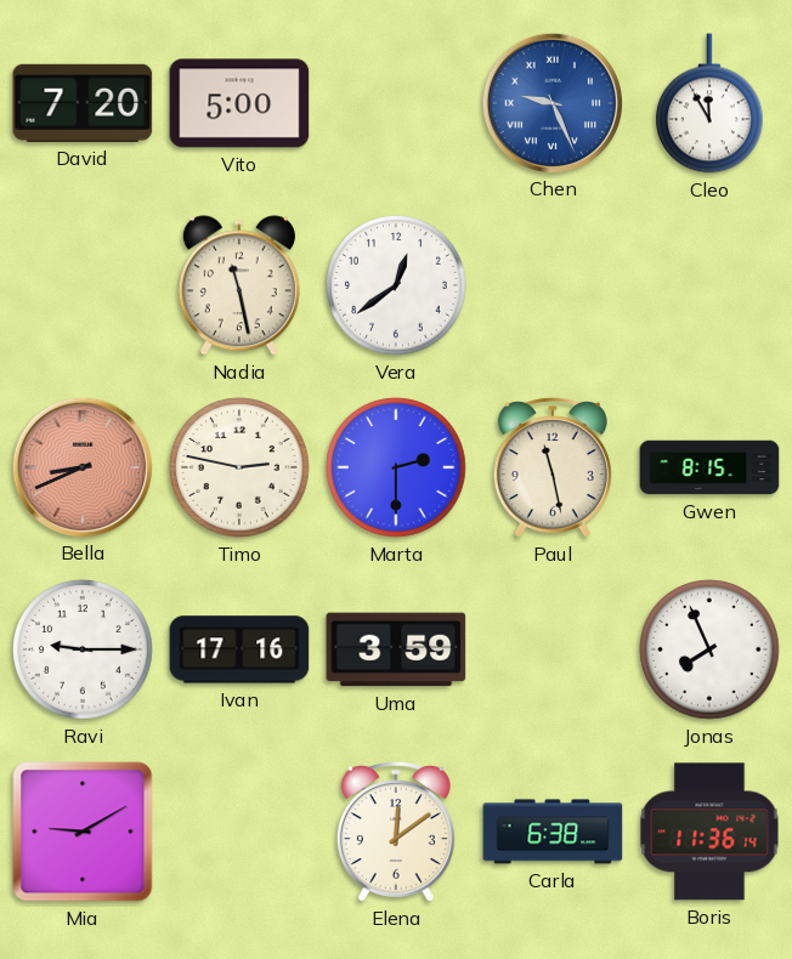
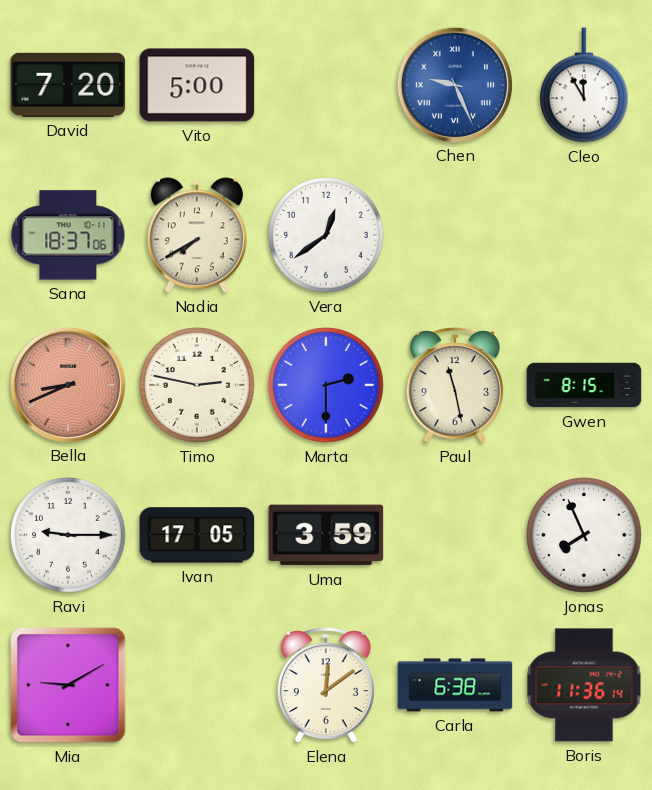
Sana: none -> 18:37 (68, 235)
Nadia: 11:28 -> 7:40 (197, 235)
Ivan: 17:16 -> 17:05 (197, 535)
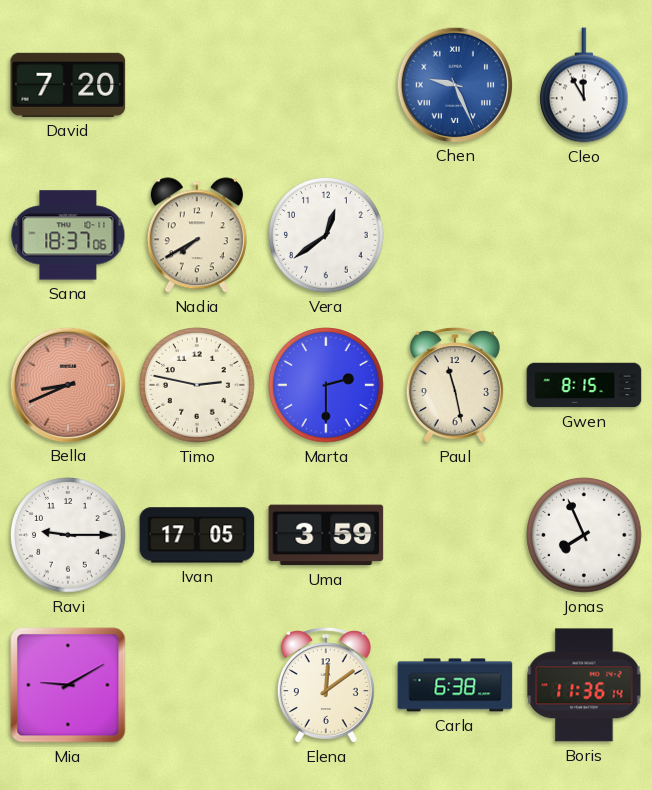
Vito: 5:00 -> none (197, 85)
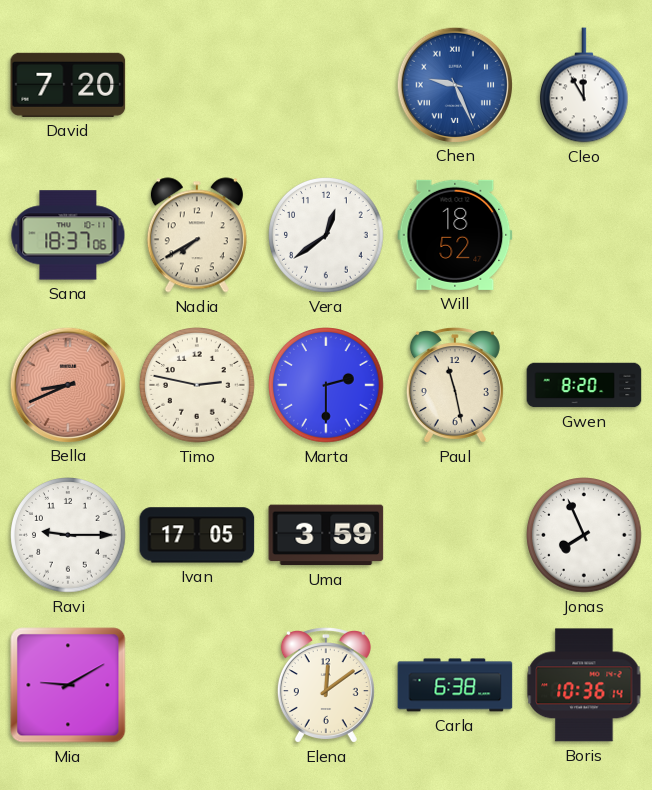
Will: none -> 18:52 (455, 235)
Gwen: 8:15 -> 8:20 (584, 385)
Boris: 11:36 -> 10:36 (584, 685)
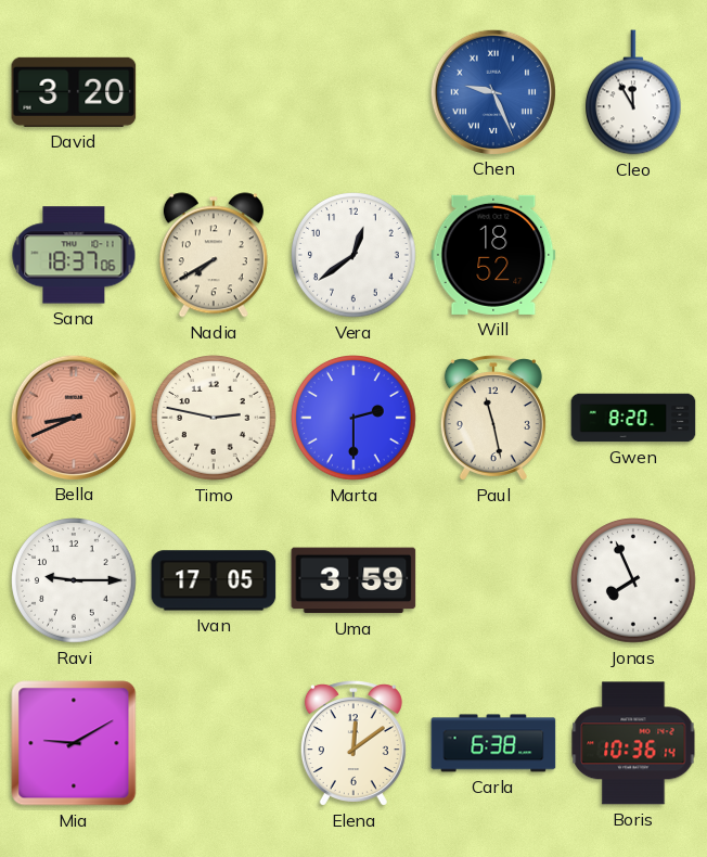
David: 7:20 -> 3:20 (74, 92)
